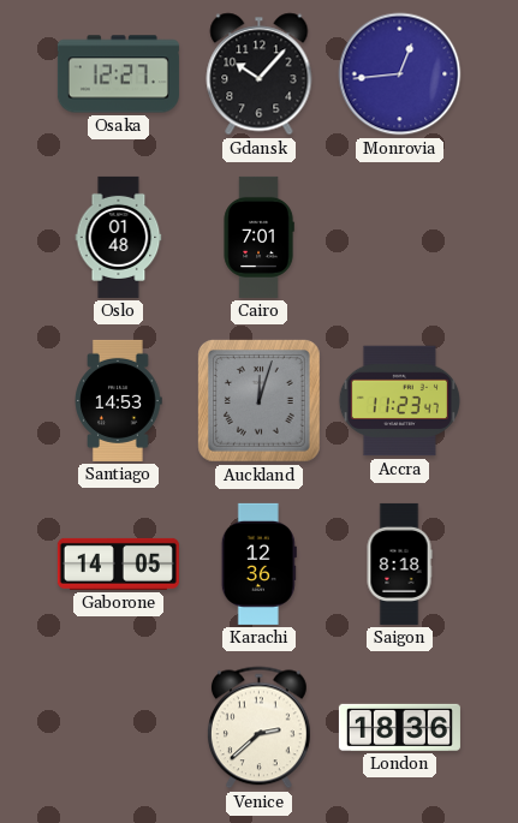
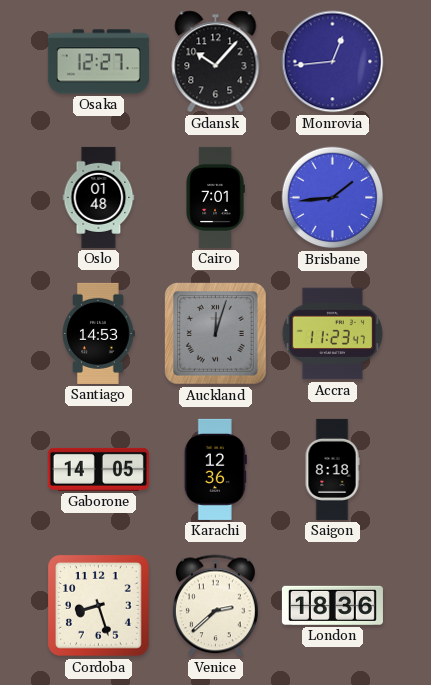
Brisbane: none -> 1:44 (333, 198)
Cordoba: none -> 8:27 (99, 606)
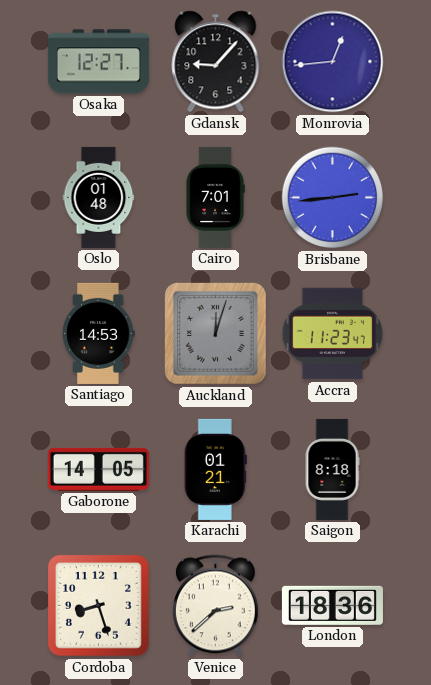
Gdansk: 10:07 -> 9:07 (216, 62)
Brisbane: 1:44 -> 2:44 (333, 198)
Karachi: 12:36 -> 01:21 (215, 469)
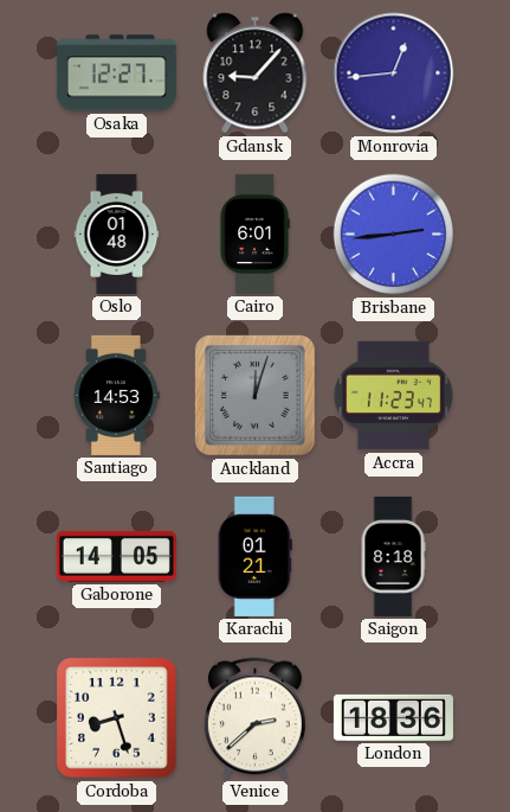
Cairo: 7:01 -> 6:01 (254, 234)
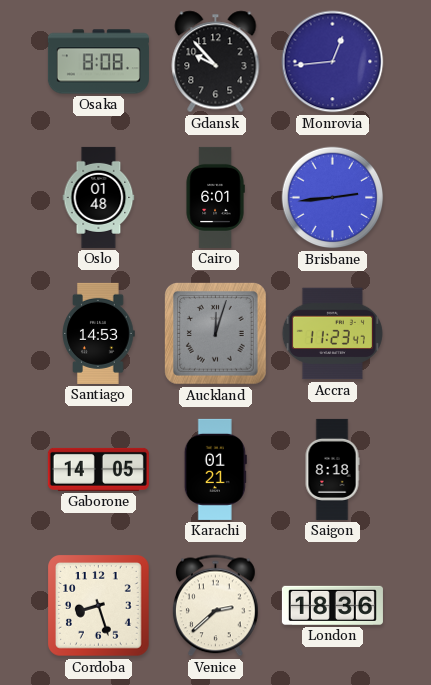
Osaka: 12:27 -> 8:08 (98, 62)
Gdansk: 9:07 -> 9:53 (216, 62)
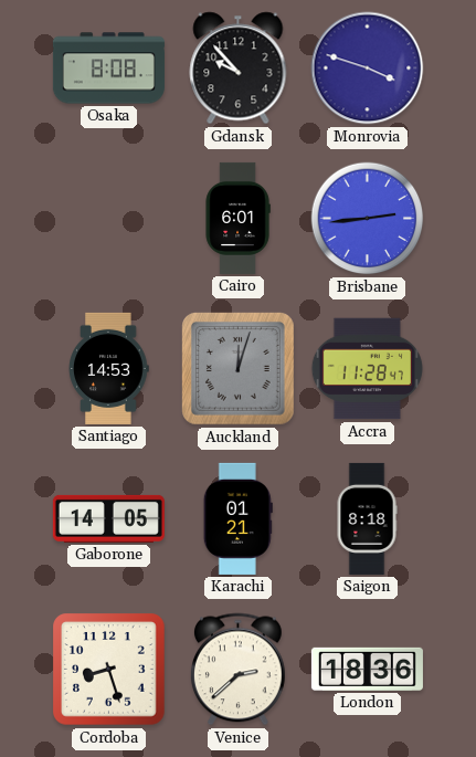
Monrovia: 12:44 -> 3:48 (368, 69)
Oslo: 01:48 -> none (99, 197)
Accra: 11:23 -> 11:28 (367, 369)
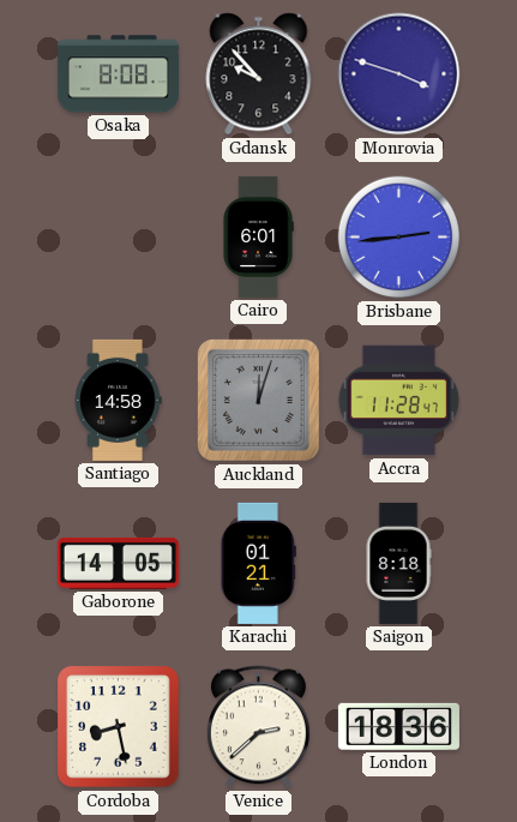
Santiago: 14:53 -> 14:58 (119, 400)
Cordoba: 8:27 -> 8:28 (119, 727)
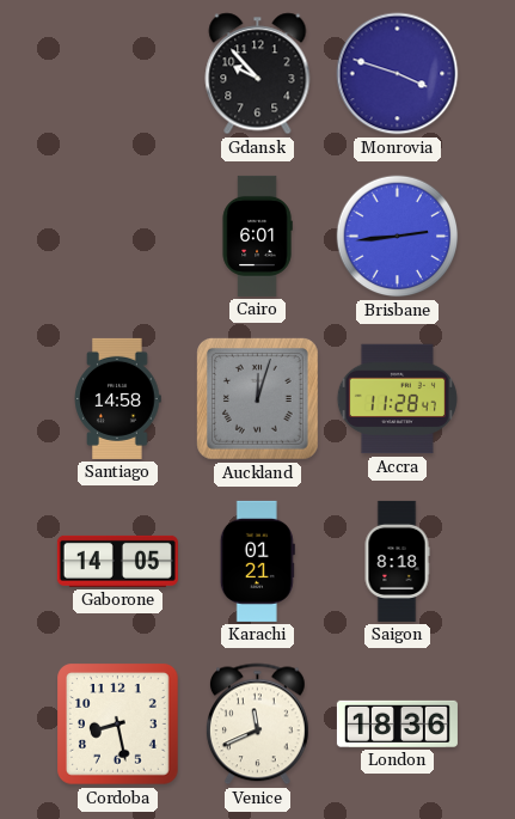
Osaka: 8:08 -> none (118, 74)
Venice: 2:38 -> 11:41 (258, 725)
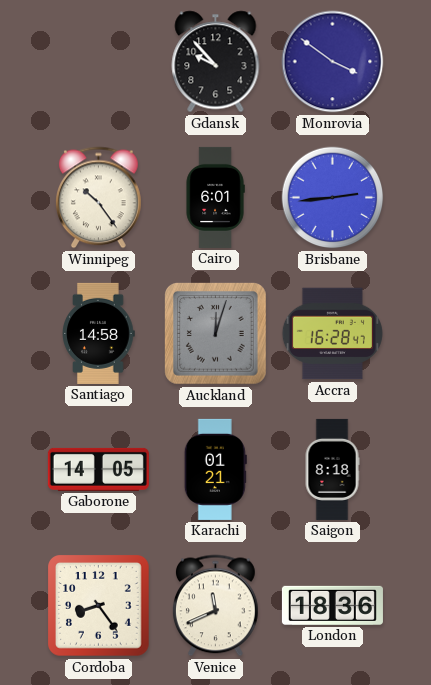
Monrovia: 3:48 -> 3:51 (333, 62)
Winnipeg: none -> 10:24 (99, 198)
Accra: 11:28 -> 16:28 (332, 334)
Cordoba: 8:28 -> 8:24 (99, 606)
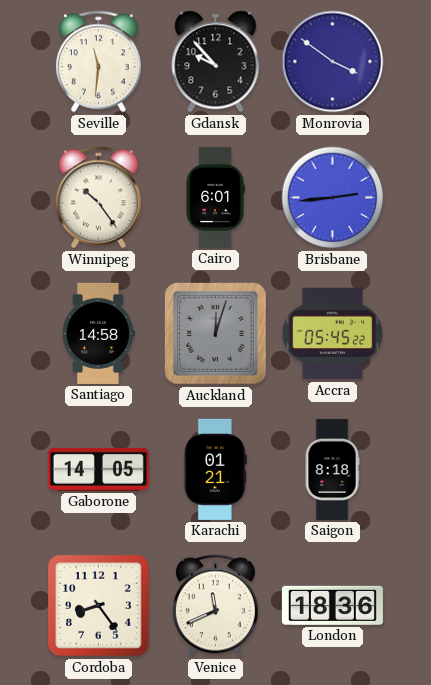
Seville: none -> 11:31 (99, 62)
Accra: 16:28 -> 05:45 (332, 334)
